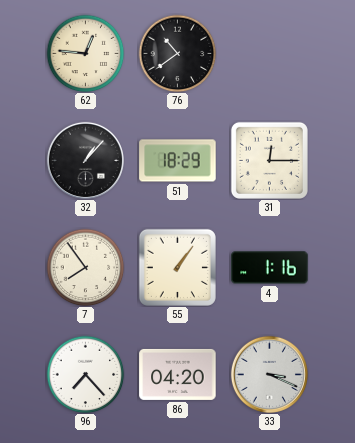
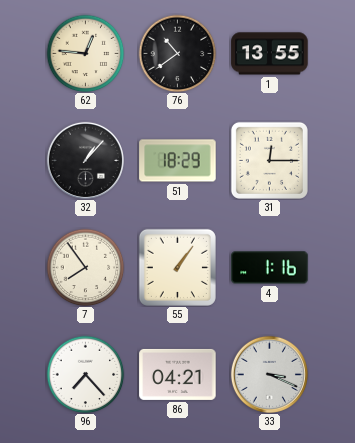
1: none -> 13:55 (270, 54)
86: 04:20 -> 04:21 (178, 374)
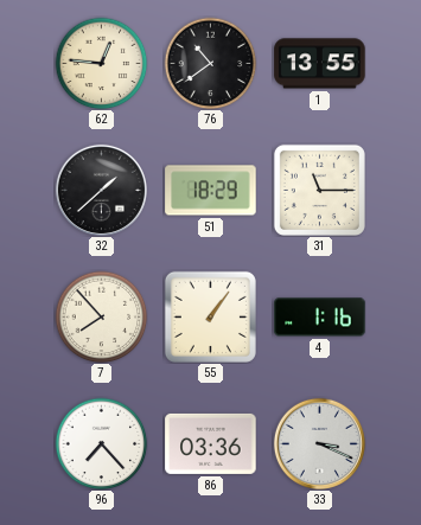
32: 1:07 -> 1:38 (101, 190)
31: 12:15 -> 11:15 (319, 190)
7: 7:54 -> 7:53 (101, 316)
86: 04:21 -> 03:36 (211, 443)
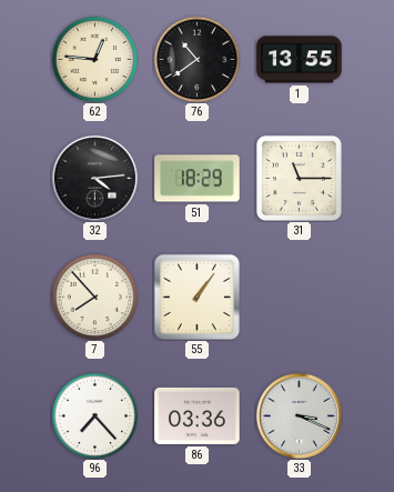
32: 1:38 -> 4:14 (94, 178)
4: 1:16 -> none (320, 318)
